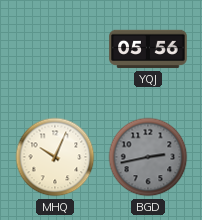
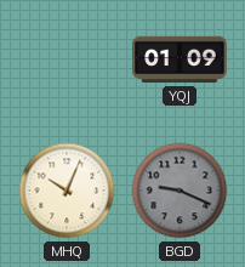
YQJ: 05:56 -> 01:09 (180, 59)
BGD: 2:43 -> 9:19 (180, 191)
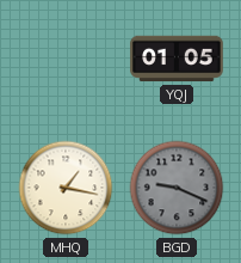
YQJ: 01:09 -> 01:05 (177, 59)
MHQ: 10:04 -> 1:17 (66, 188)
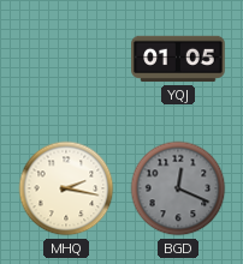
MHQ: 1:17 -> 2:17 (66, 188)
BGD: 9:19 -> 12:19 (178, 188)
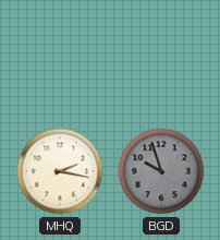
YQJ: 01:05 -> none (178, 59)
BGD: 12:19 -> 9:57 (161, 171)
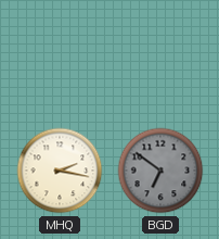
BGD: 9:57 -> 6:51 (160, 171)
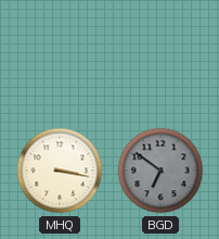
MHQ: 2:17 -> 3:17 (60, 171)
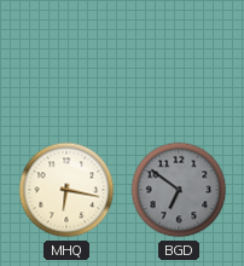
MHQ: 3:17 -> 6:17 (66, 190)
